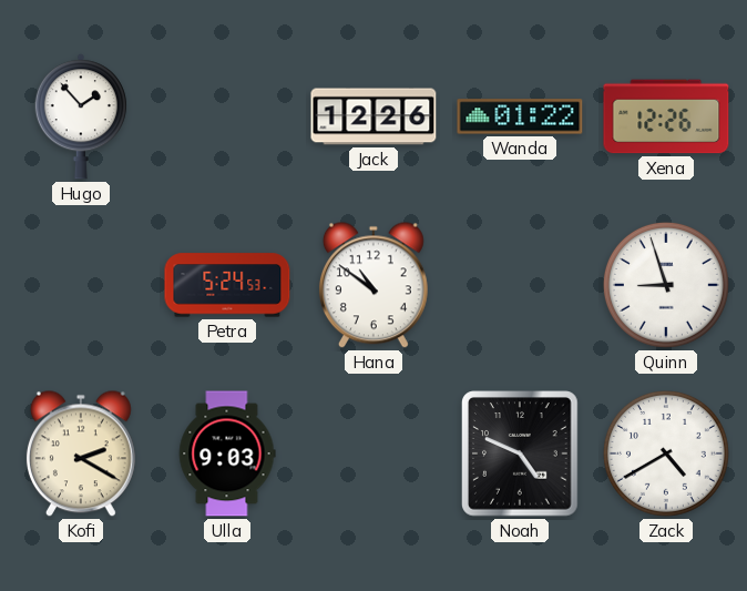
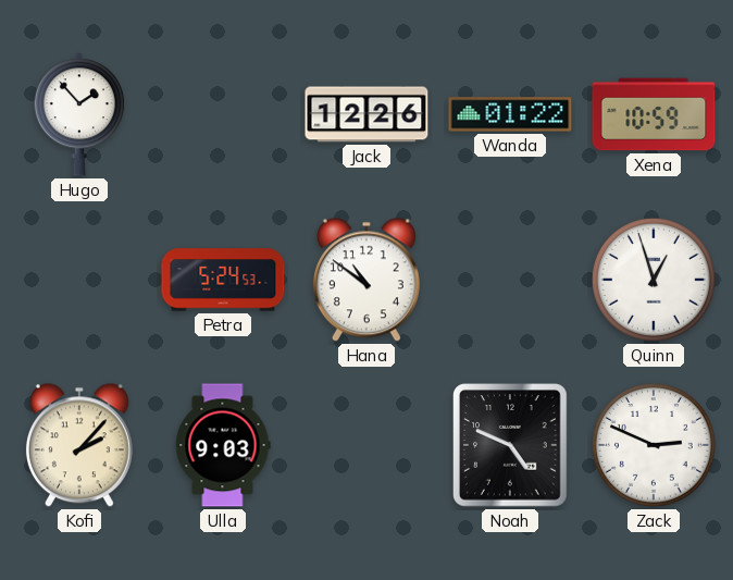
Xena: 12:26 -> 10:59 (654, 114)
Quinn: 8:57 -> 12:57 (654, 280)
Kofi: 2:20 -> 2:07 (79, 445)
Zack: 4:40 -> 2:49 (654, 445)
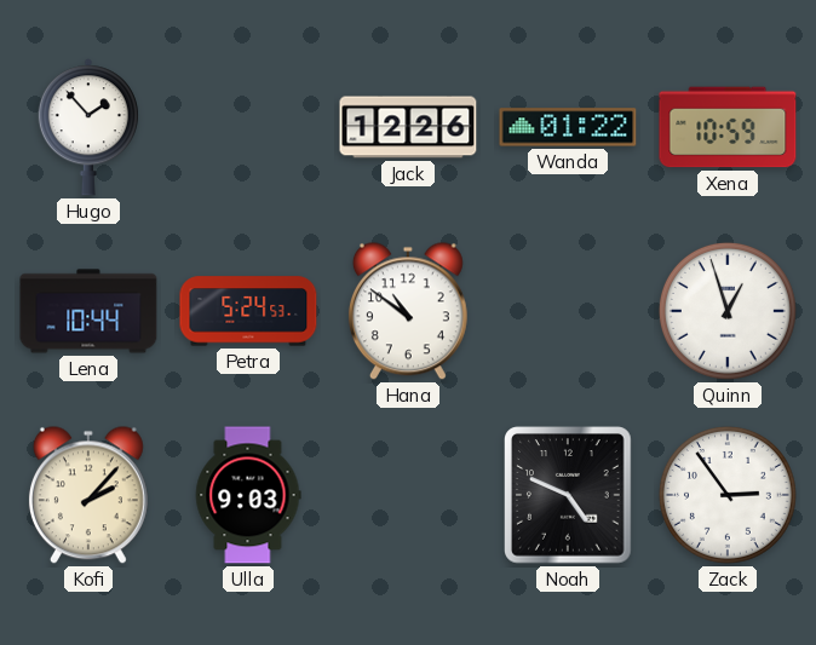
Lena: none -> 10:44 (88, 311)
Zack: 2:49 -> 2:54 (728, 495)
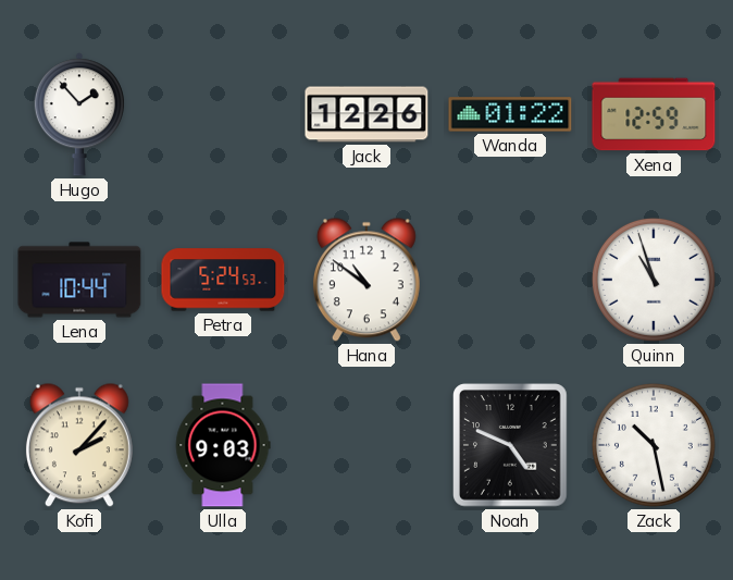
Xena: 10:59 -> 12:59 (654, 114)
Quinn: 12:57 -> 10:57 (654, 280)
Zack: 2:54 -> 10:28 (654, 445)
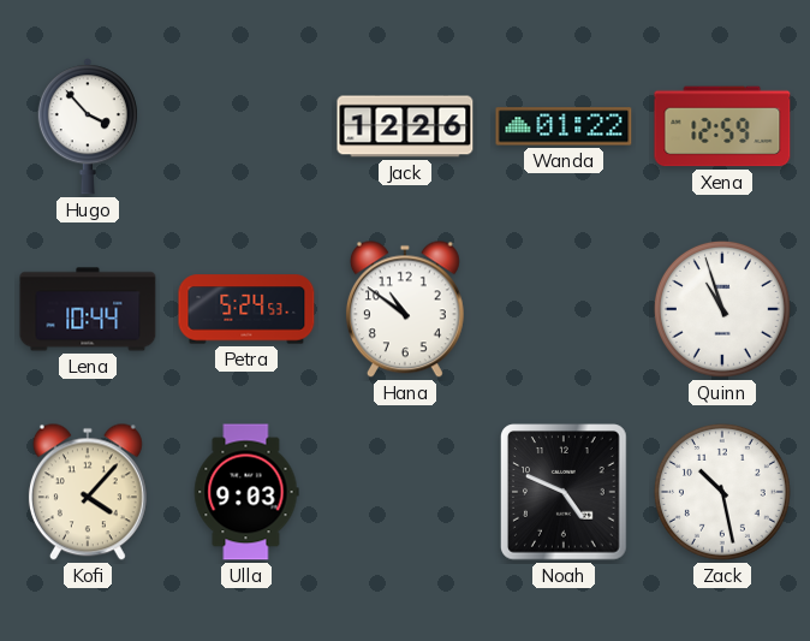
Hugo: 1:53 -> 3:53 (88, 126)
Kofi: 2:07 -> 4:07 (88, 492)
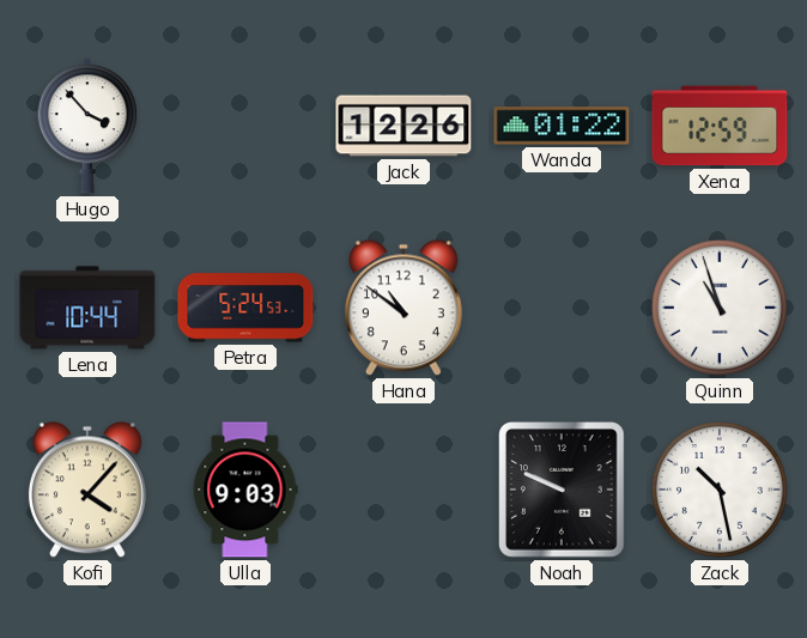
Noah: 4:49 -> 9:49 (562, 490)
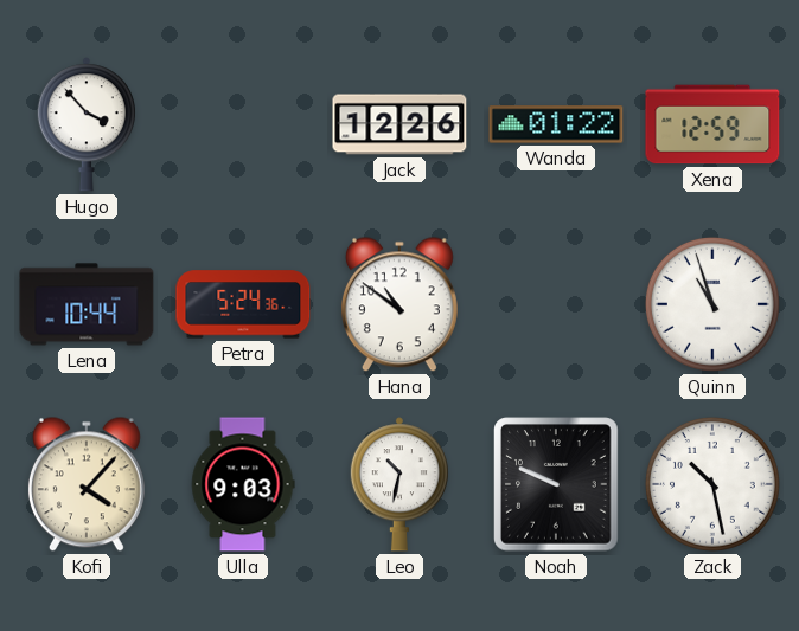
Petra: 5:24:53 -> 5:24:36 (243, 304)
Leo: none -> 10:32 (399, 484)
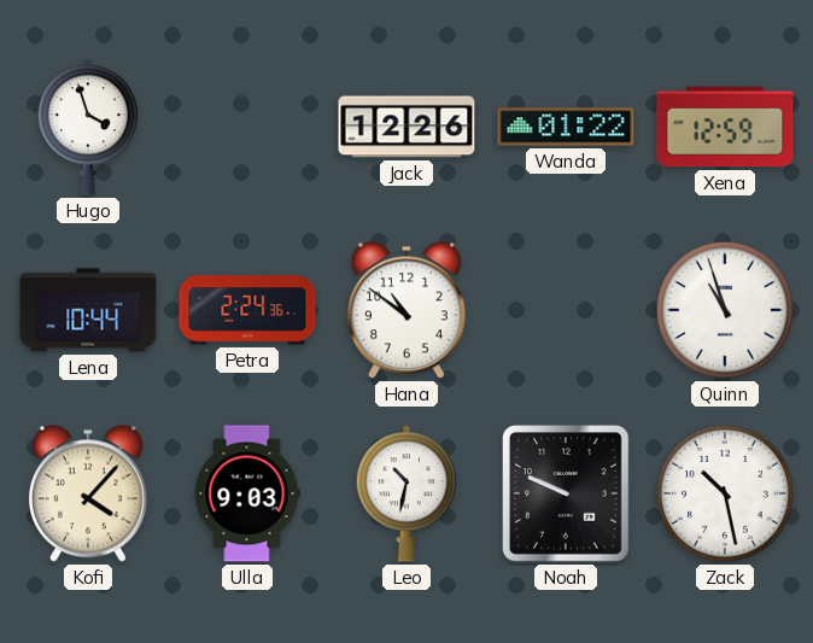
Hugo: 3:53 -> 3:57 (88, 127)
Petra: 5:24 -> 2:24 (247, 310)
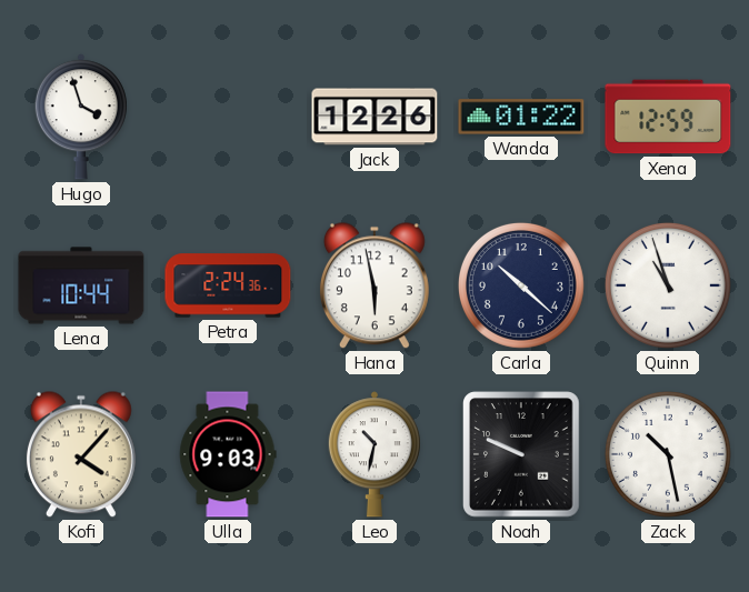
Hana: 10:51 -> 5:58 (374, 285)
Carla: none -> 10:22 (521, 285)
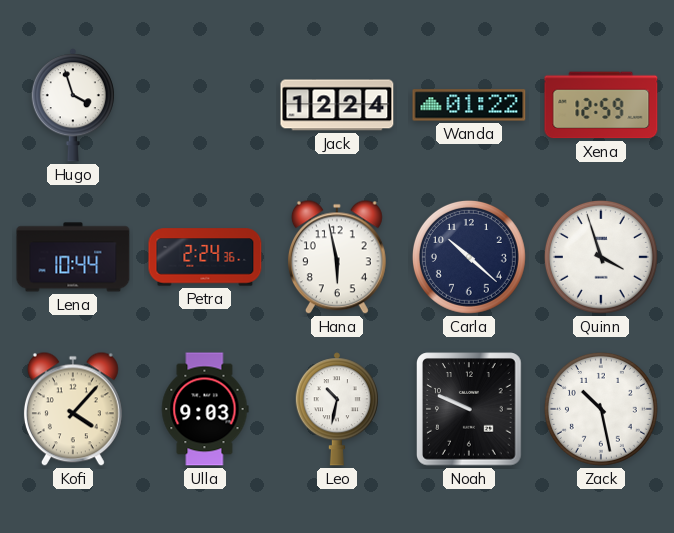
Jack: 12:26 -> 12:24 (337, 105)
Quinn: 10:57 -> 3:57 (601, 257)
